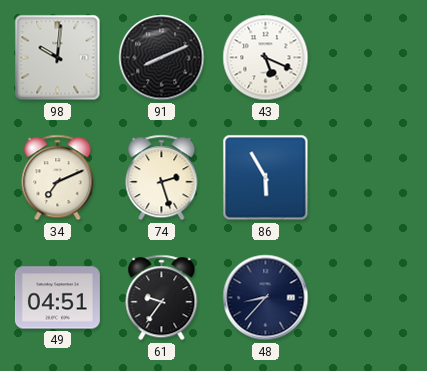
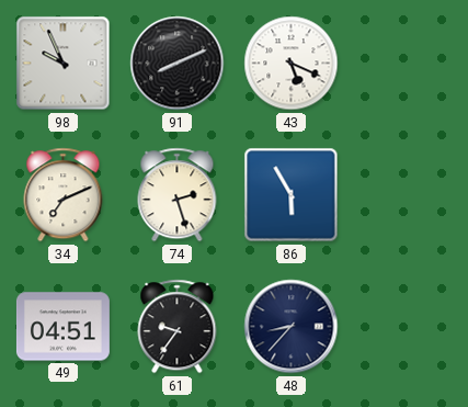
98: 10:01 -> 9:56 (64, 64)
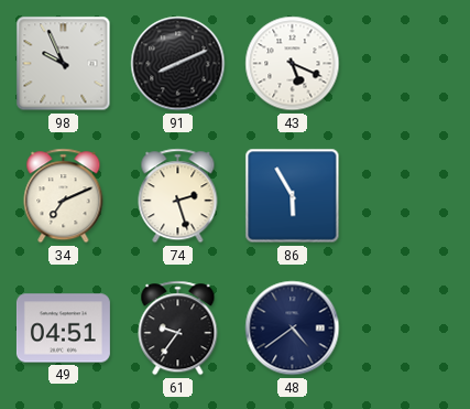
48: 8:37 -> 4:39 (293, 329)
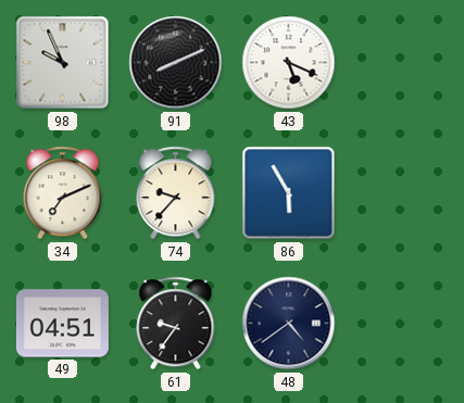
74: 2:27 -> 9:37 (176, 193)
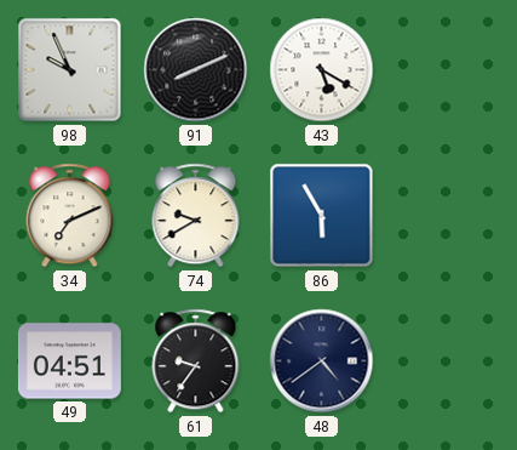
43: 5:19 -> 5:20 (322, 70)
74: 9:37 -> 9:40 (196, 216)
